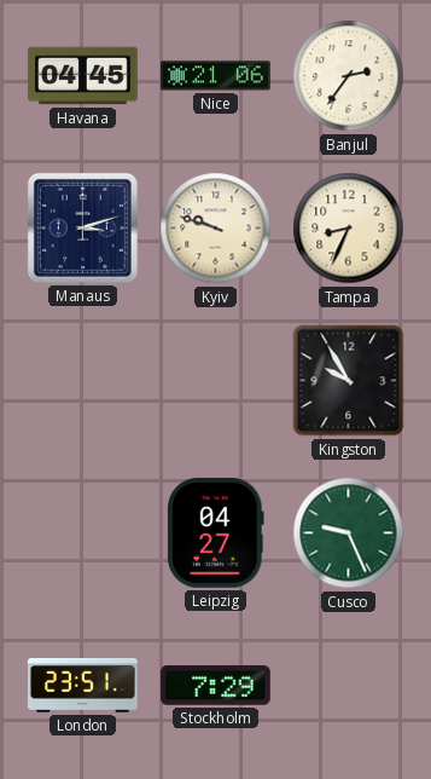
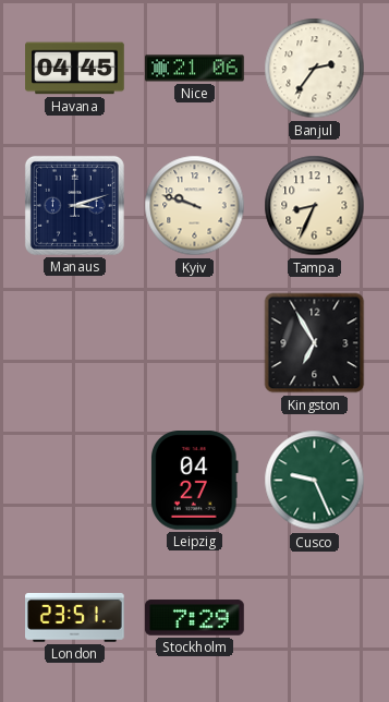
Kingston: 9:55 -> 6:55 (315, 343)
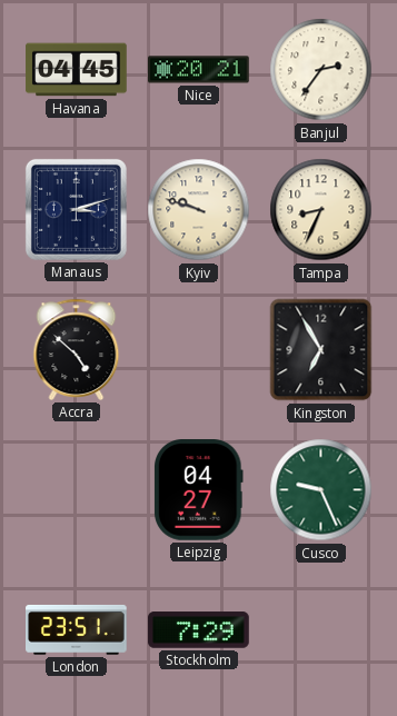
Nice: 21:06 -> 20:21 (199, 70)
Accra: none -> 4:52 (77, 349)
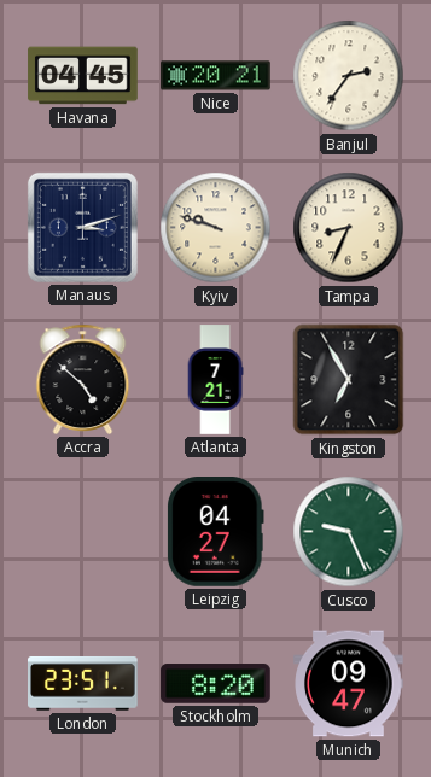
Atlanta: none -> 7:21 (215, 380)
Stockholm: 7:29 -> 8:20 (216, 684)
Munich: none -> 09:47 (349, 684)
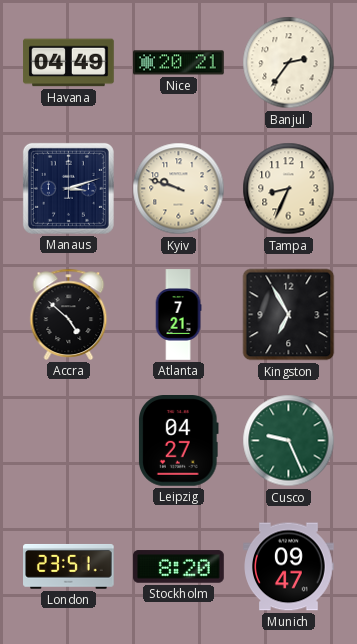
Havana: 04:45 -> 04:49 (69, 63)
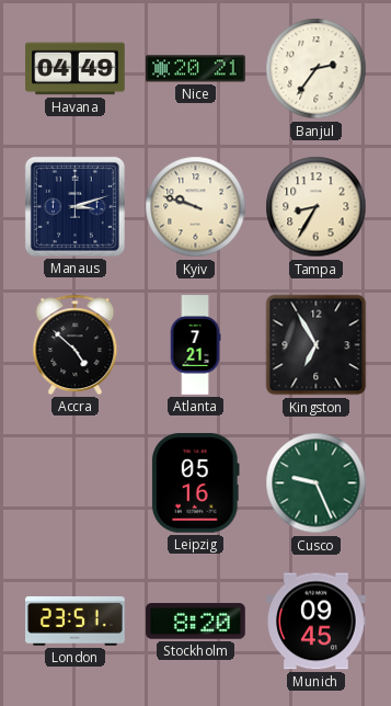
Tampa: 8:34 -> 8:35 (317, 207)
Leipzig: 04:27 -> 05:16 (196, 483)
Munich: 09:47 -> 09:45 (317, 622)
